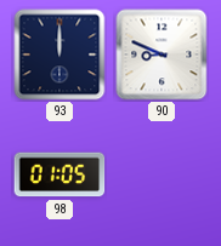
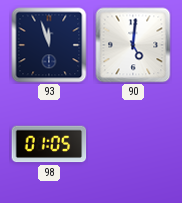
93: 12:00 -> 11:57 (49, 45)
90: 8:49 -> 5:01 (133, 45)
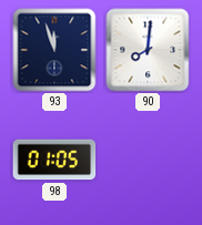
90: 5:01 -> 8:01 (148, 50)
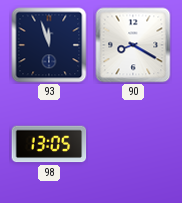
90: 8:01 -> 8:20 (133, 45)
98: 01:05 -> 13:05 (49, 144)
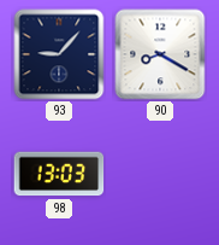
93: 11:57 -> 9:07 (59, 54)
98: 13:05 -> 13:03 (59, 174)
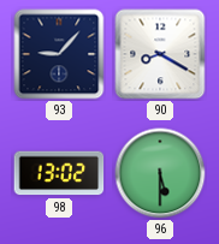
98: 13:03 -> 13:02 (59, 173)
96: none -> 5:30 (160, 173)
